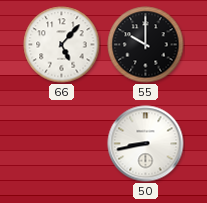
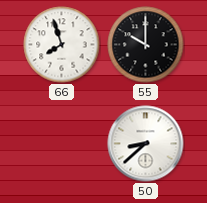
66: 5:07 -> 7:57 (62, 45)
50: 8:43 -> 8:38 (146, 144)
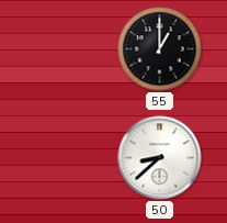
66: 7:57 -> none (62, 45)
55: 10:00 -> 1:00 (160, 49)
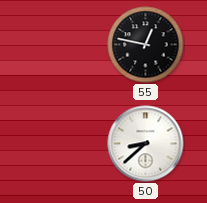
55: 1:00 -> 12:47 (146, 45)
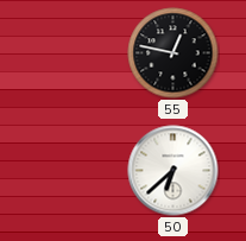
50: 8:38 -> 6:38 (174, 171)
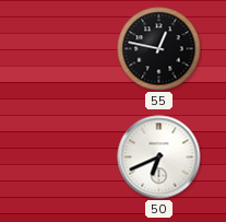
50: 6:38 -> 6:41 (159, 157)
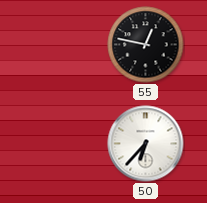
50: 6:41 -> 6:37 (146, 144)
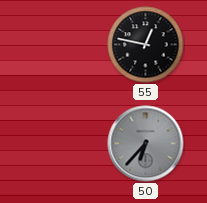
50 dial: white -> grey (146, 144)
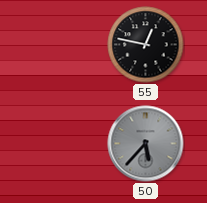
50: 6:37 -> 5:37 (146, 144)
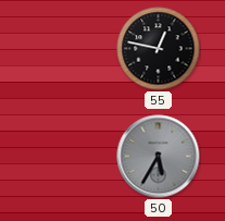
50: 5:37 -> 5:35 (159, 157)
